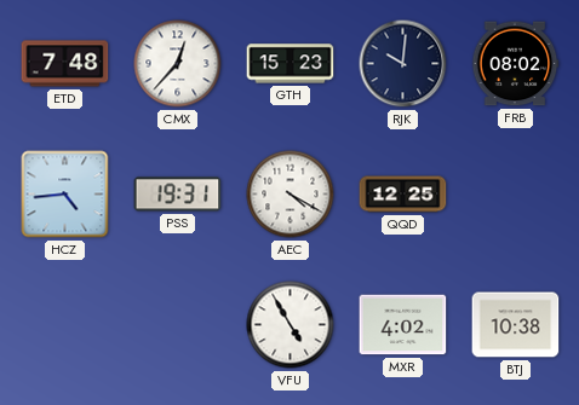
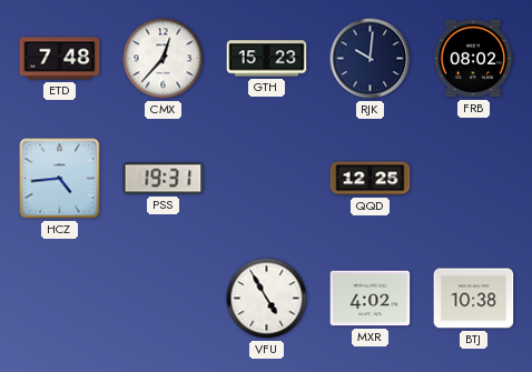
AEC: 4:20 -> none (291, 195)
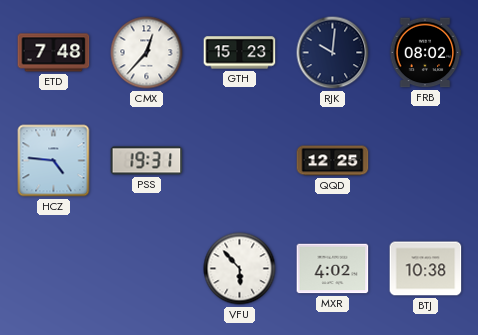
HCZ: 4:44 -> 4:46 (54, 161)
VFU: 4:55 -> 5:53 (240, 269)
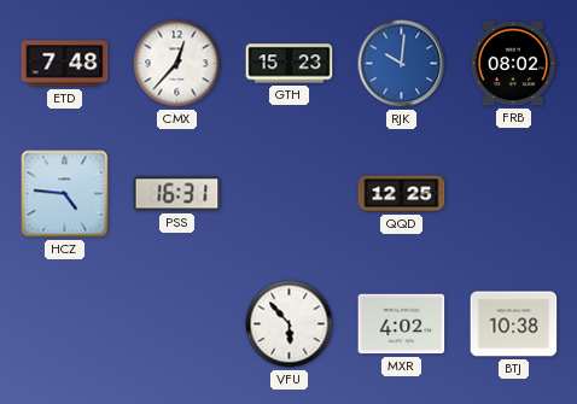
RJK dial: navy -> blue (402, 64)
PSS: 19:31 -> 16:31 (177, 194)
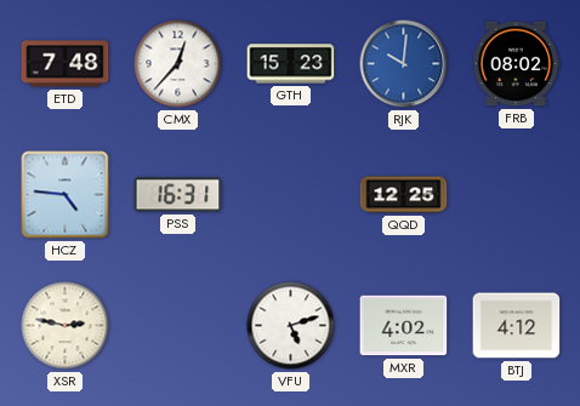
XSR: none -> 2:47 (66, 326)
VFU: 5:53 -> 5:12 (291, 326)
BTJ: 10:38 -> 4:12 (517, 326)
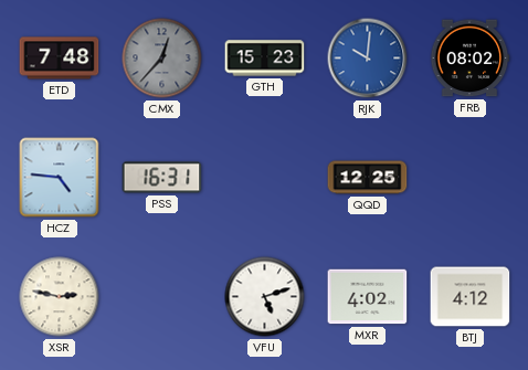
CMX dial: white -> grey (162, 59)
